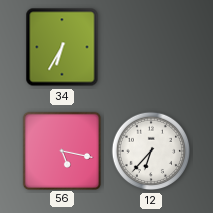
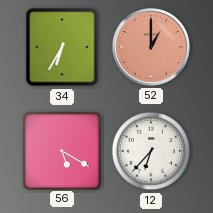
52: none -> 1:00 (151, 47)
56: 5:17 -> 5:20 (61, 150)
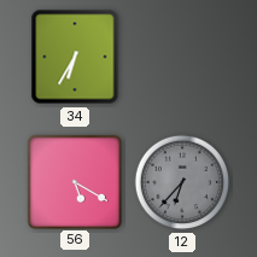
52: 1:00 -> none (151, 47)
12 dial: white -> grey (182, 182)
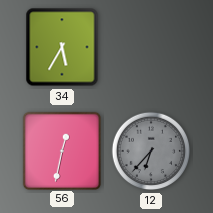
34: 6:35 -> 5:35 (62, 47)
56: 5:20 -> 12:32 (61, 150)
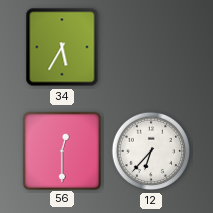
56: 12:32 -> 12:30 (61, 150)
12 dial: grey -> white (151, 151)
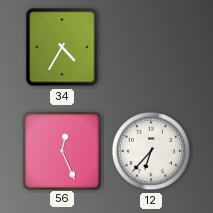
34: 5:35 -> 4:35 (62, 47)
56: 12:30 -> 12:26 (61, 150)
